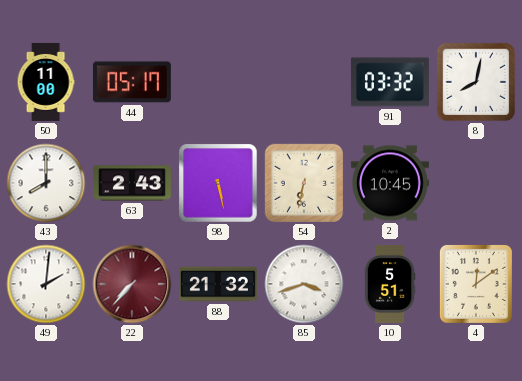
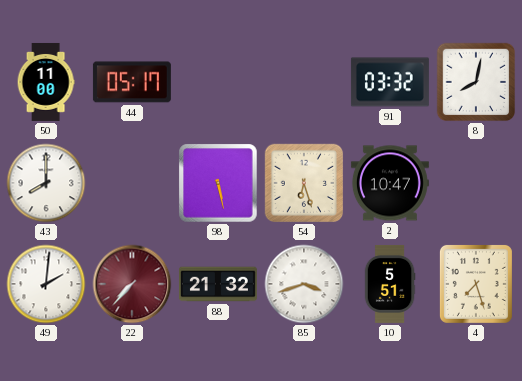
63: 2:43 -> none (132, 183)
54: 6:32 -> 6:27 (304, 183)
2: 10:45 -> 10:47 (390, 183)
4: 12:09 -> 7:27 (476, 284)
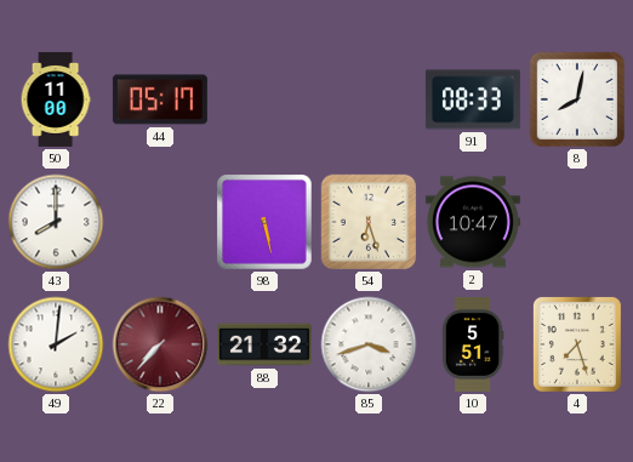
91: 03:32 -> 08:33 (473, 99)
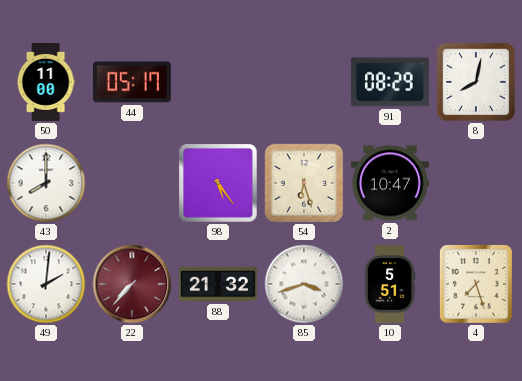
91: 08:33 -> 08:29 (390, 82)
98: 5:28 -> 5:24 (218, 183)
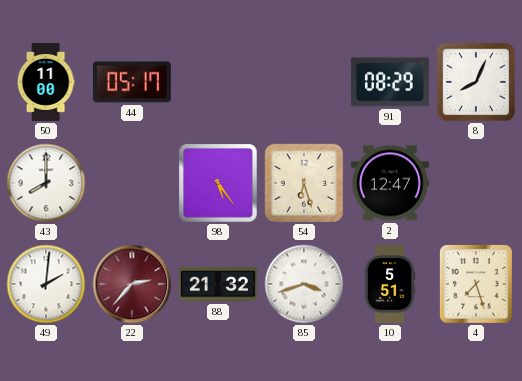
8: 8:02 -> 8:04 (476, 82)
2: 10:47 -> 12:47 (390, 183)
22: 7:37 -> 2:37 (132, 284)
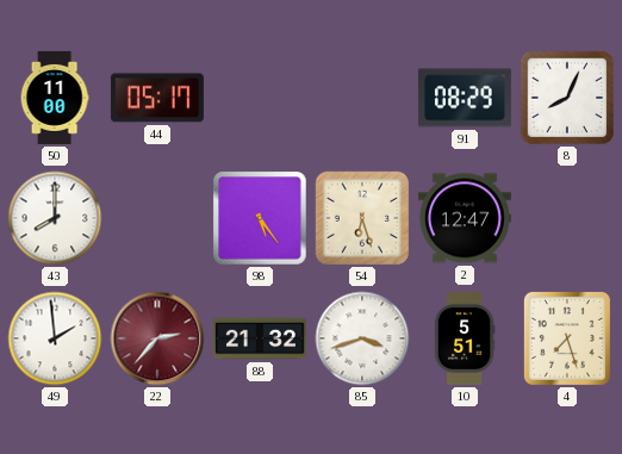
49: 2:01 -> 1:59 (55, 338)
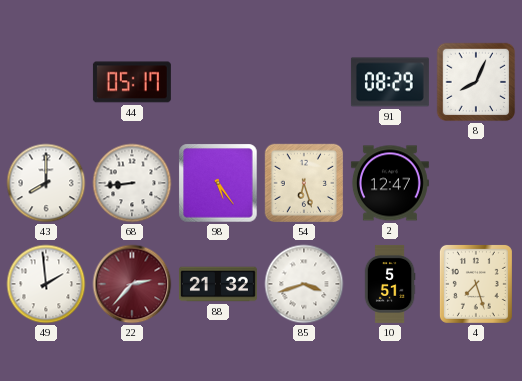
50: 11:00 -> none (55, 98)
68: none -> 8:44 (132, 183)
